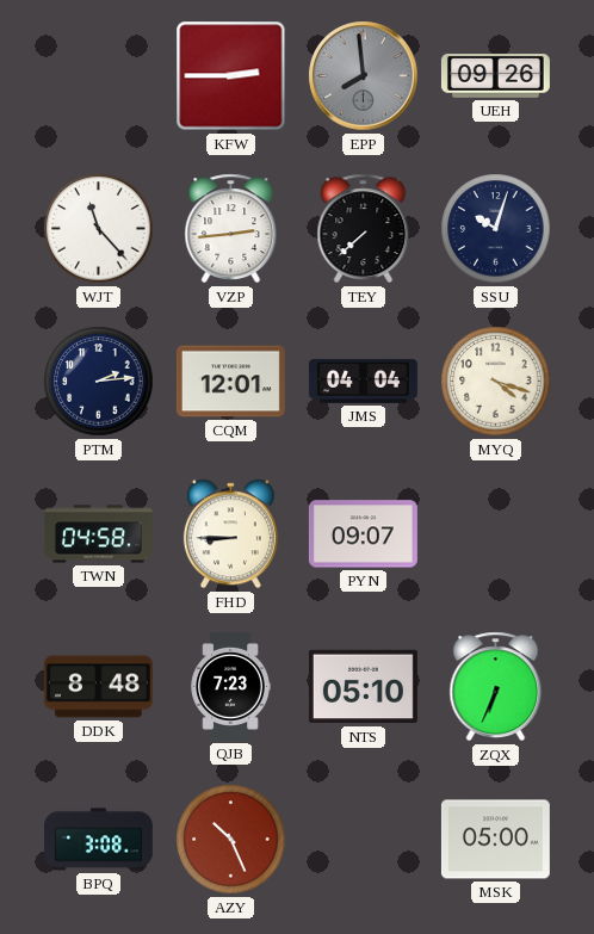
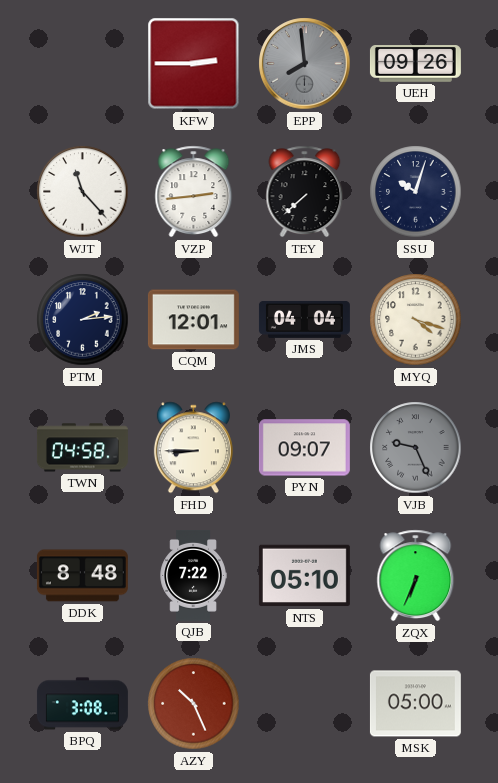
VJB: none -> 9:26 (416, 448)
QJB: 7:23 -> 7:22 (193, 575)
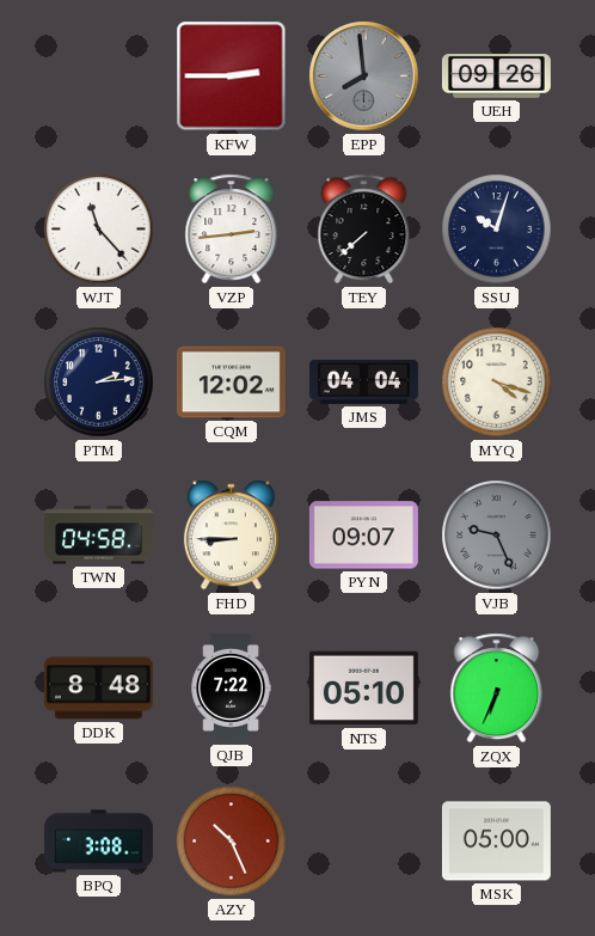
CQM: 12:01 -> 12:02 (231, 383)
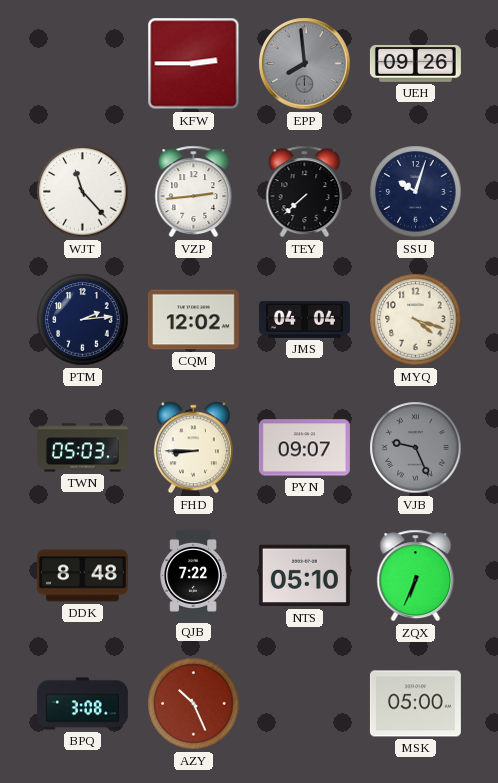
TWN: 04:58 -> 05:03 (82, 448)
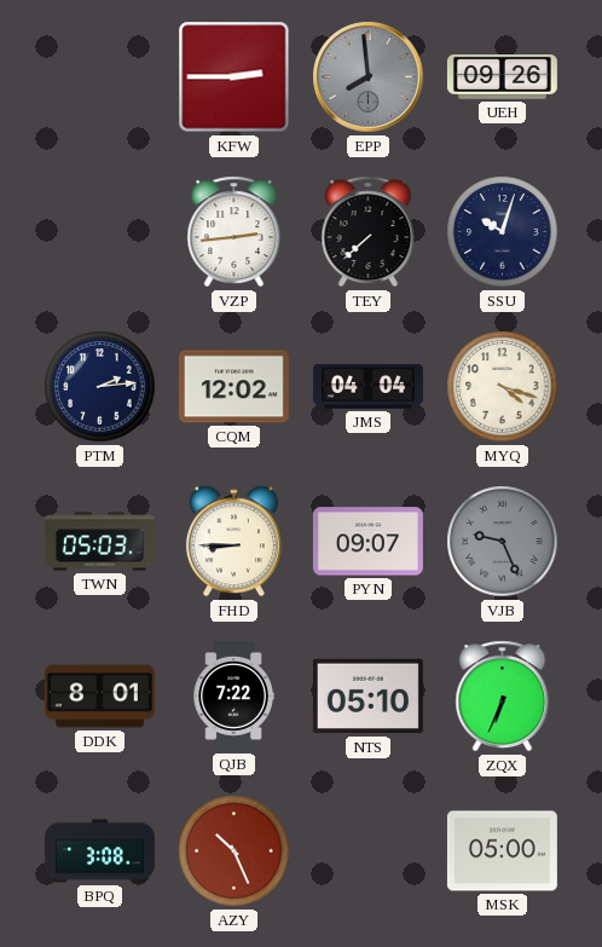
WJT: 11:23 -> none (83, 192)
DDK: 8:48 -> 8:01 (99, 697)
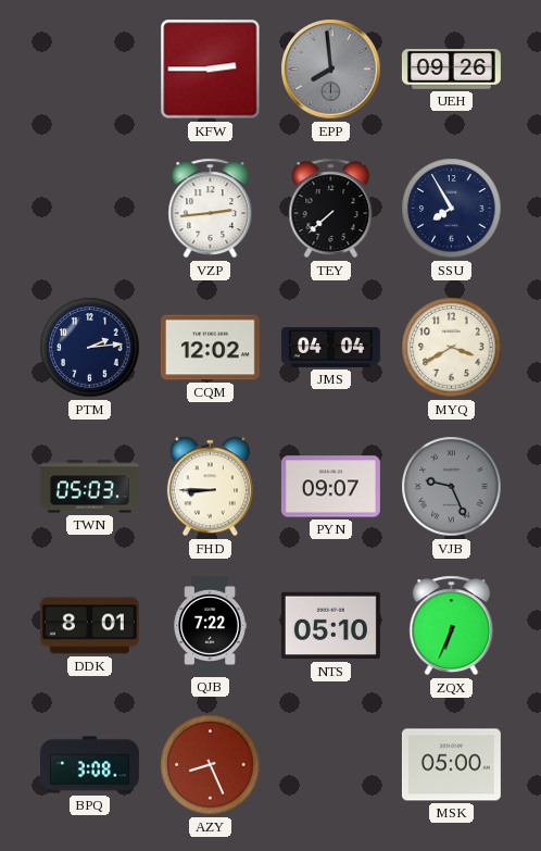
SSU: 10:03 -> 7:55 (452, 209)
MYQ: 4:18 -> 3:40 (452, 348)
AZY: 10:26 -> 8:26 (211, 765)
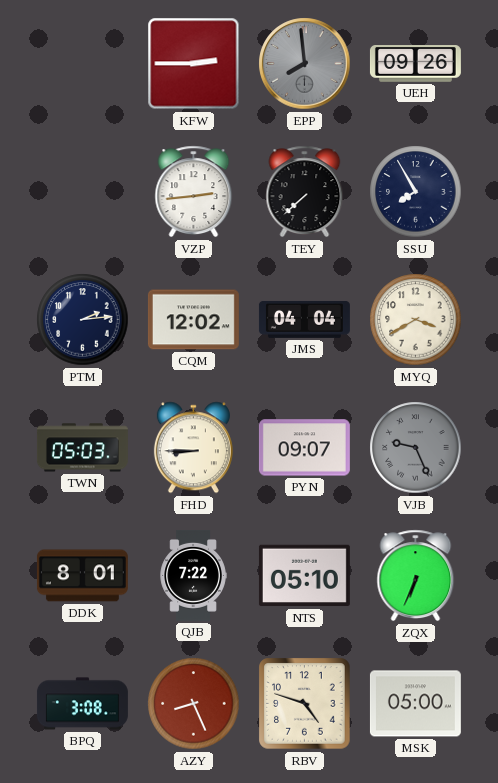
RBV: none -> 4:48 (305, 704)
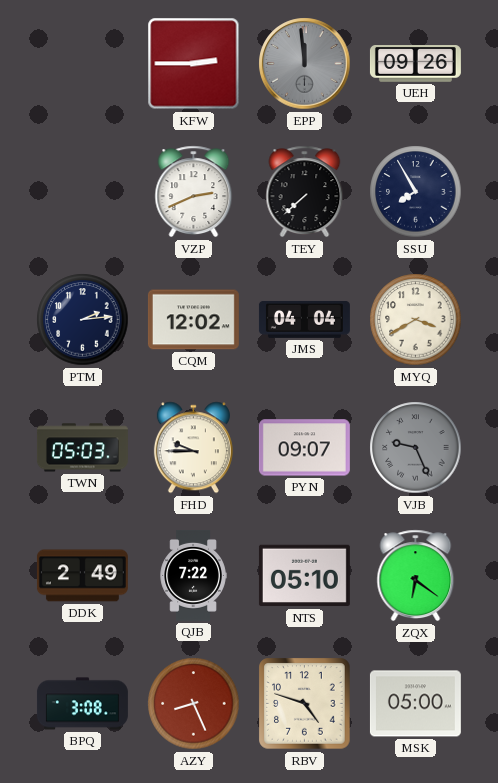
EPP: 7:59 -> 11:59 (305, 64)
VZP: 2:44 -> 2:41 (194, 192)
FHD: 8:45 -> 9:45 (193, 448)
DDK: 8:01 -> 2:49 (82, 576)
ZQX: 6:34 -> 6:21 (416, 576)
